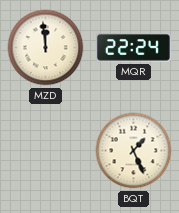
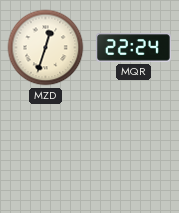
MZD: 11:59 -> 12:33 (46, 48)
BQT: 1:26 -> none (134, 151)
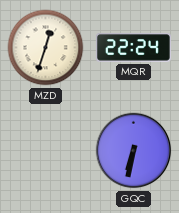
GQC: none -> 6:32 (134, 151)
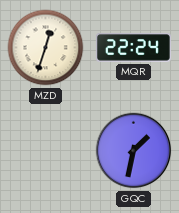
GQC: 6:32 -> 1:32 (134, 151)
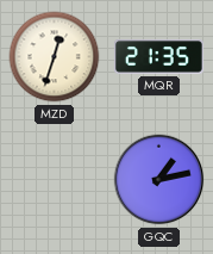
MQR: 22:24 -> 21:35 (158, 57)
GQC: 1:32 -> 1:13 (159, 180)
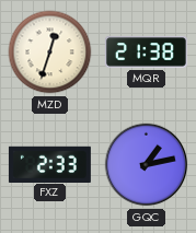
MQR: 21:35 -> 21:38 (146, 53)
FXZ: none -> 2:33 (49, 164)
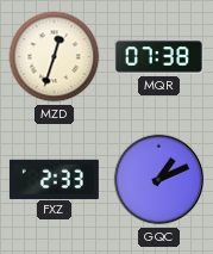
MQR: 21:38 -> 07:38 (158, 57)
GQC: 1:13 -> 1:11 (159, 180)
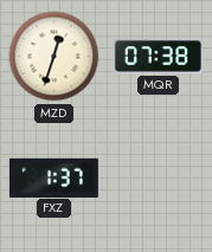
FXZ: 2:33 -> 1:37 (53, 177)
GQC: 1:11 -> none (159, 180)
